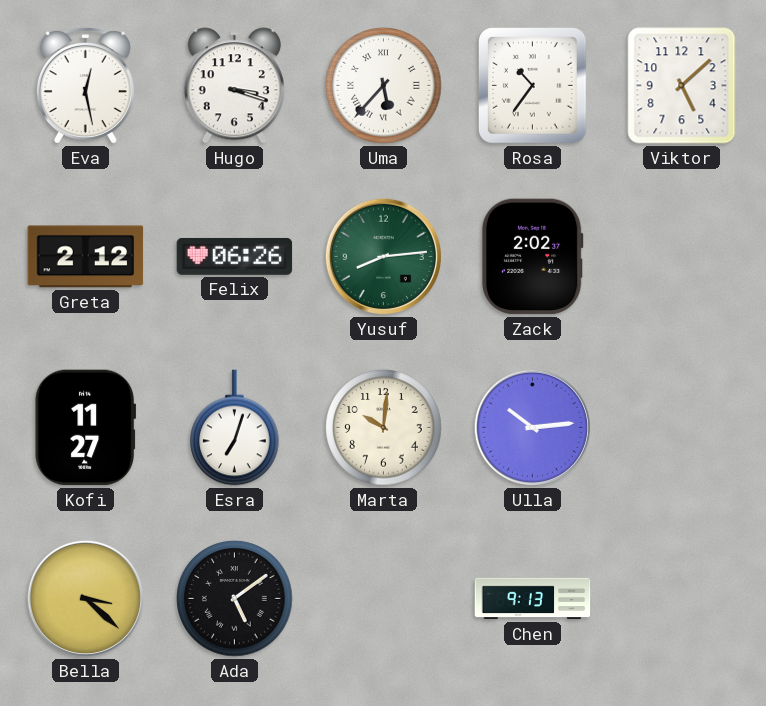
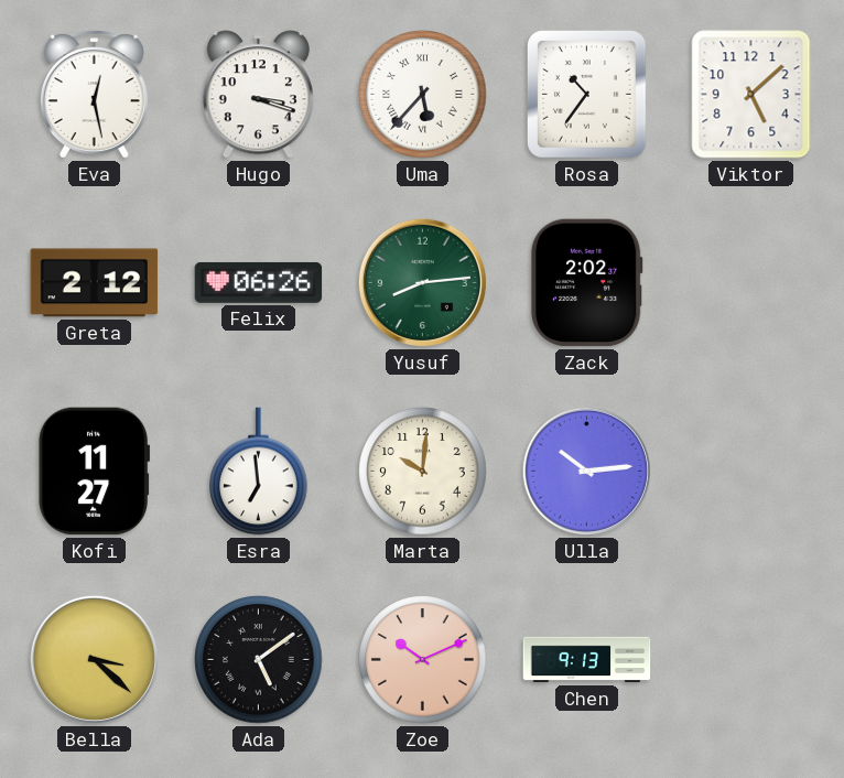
Esra: 7:03 -> 6:59 (259, 472)
Zoe: none -> 10:11 (423, 660)
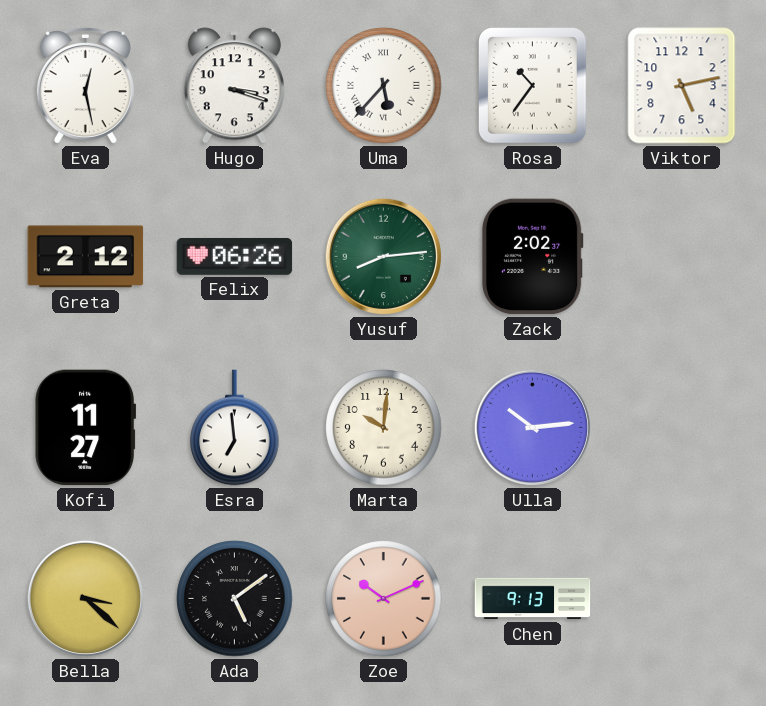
Viktor: 5:08 -> 5:13 (682, 86)
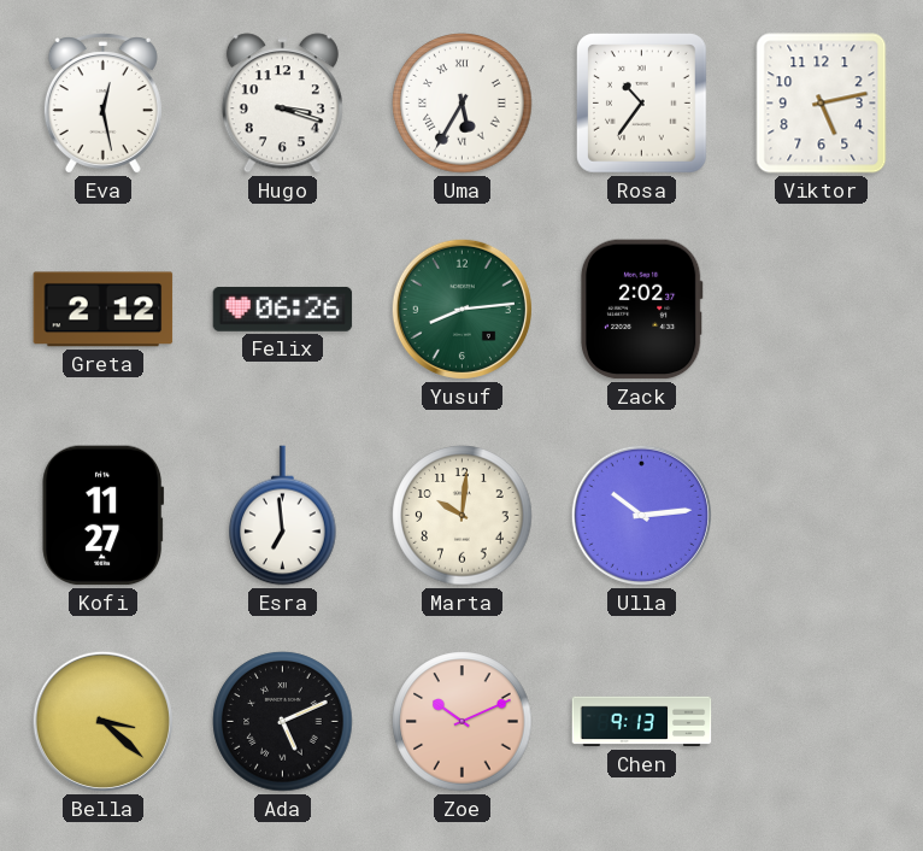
Uma: 5:37 -> 5:35 (463, 104)
Ada: 5:09 -> 5:11 (283, 722)
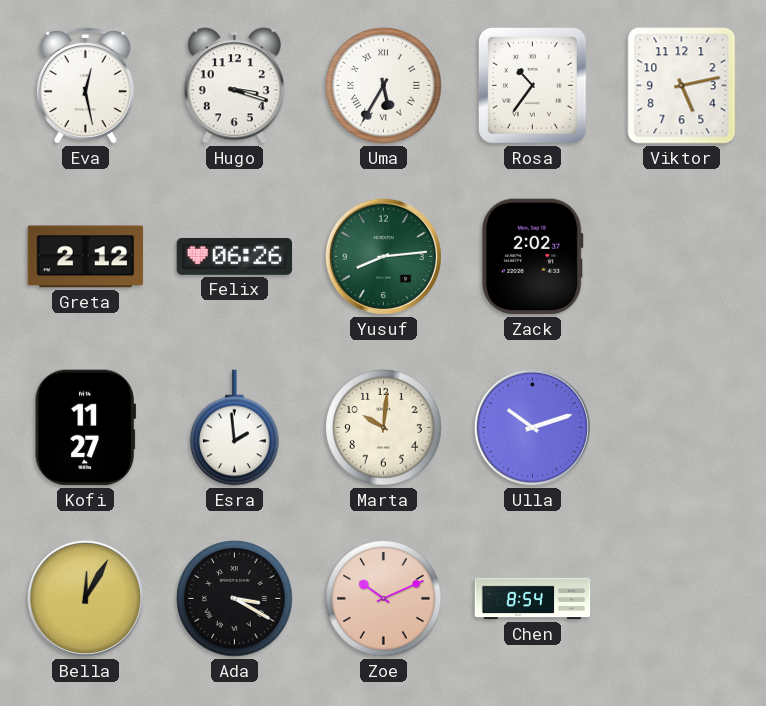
Esra: 6:59 -> 1:59 (235, 428)
Ulla: 10:14 -> 10:12 (532, 427)
Bella: 3:22 -> 12:05 (85, 598)
Ada: 5:11 -> 3:20 (235, 599)
Chen: 9:13 -> 8:54 (533, 599)
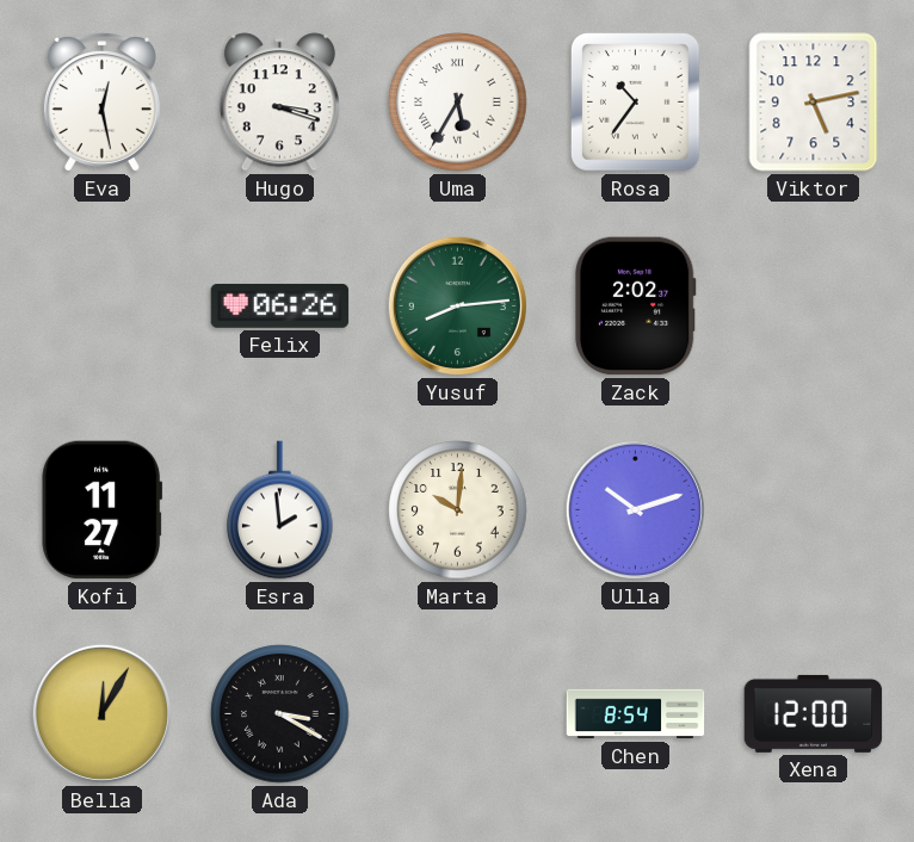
Greta: 2:12 -> none (86, 257)
Zoe: 10:11 -> none (384, 599)
Xena: none -> 12:00 (814, 713)
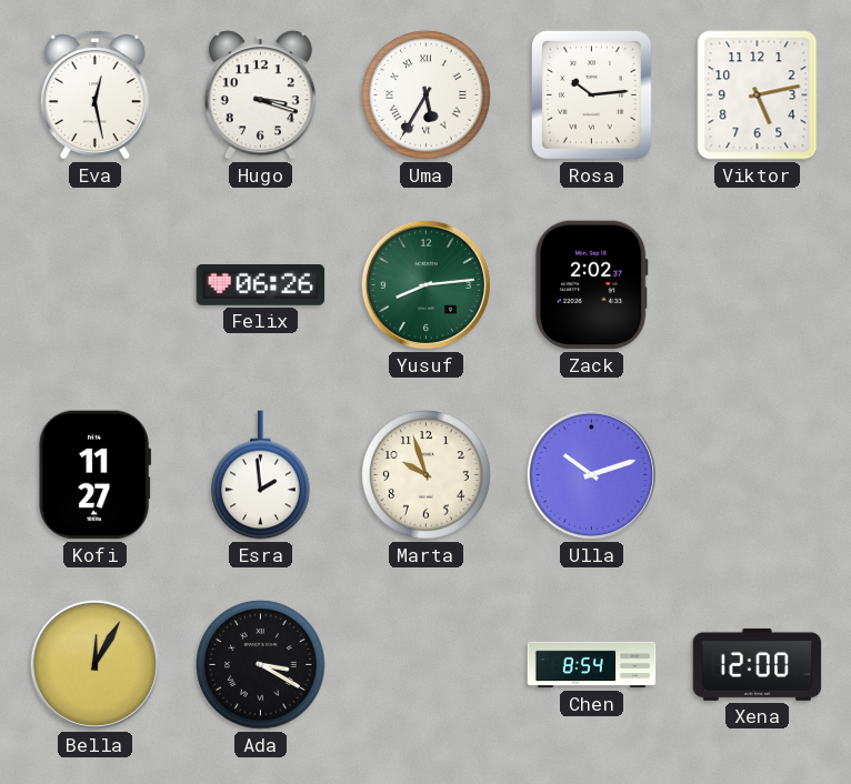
Rosa: 10:36 -> 10:14 (592, 96)
Marta: 10:01 -> 9:57 (427, 475)
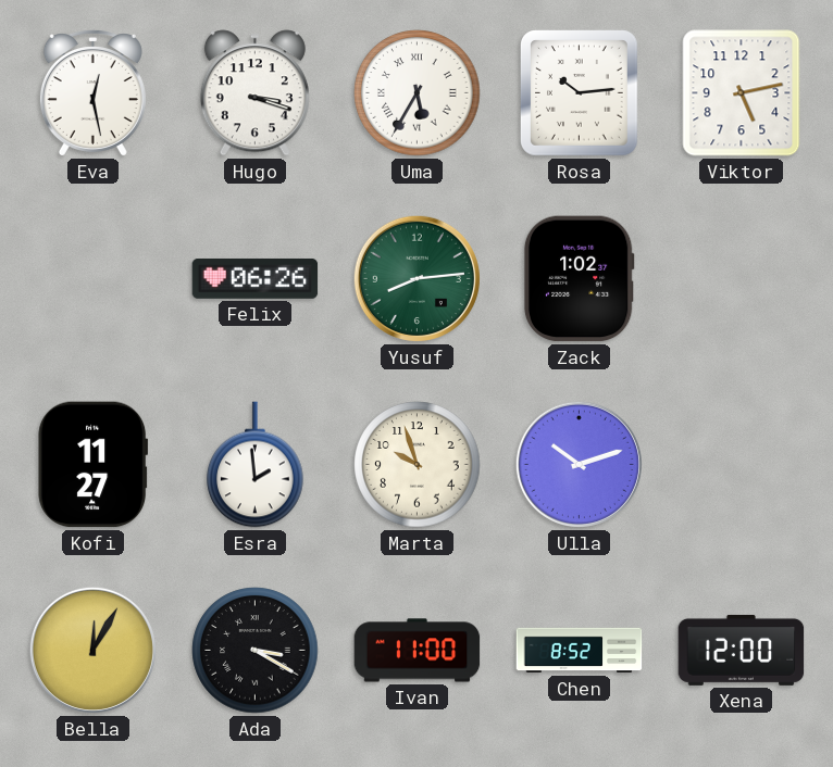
Zack: 2:02 -> 1:02 (579, 279)
Ivan: none -> 11:00 (418, 651)
Chen: 8:54 -> 8:52 (580, 651)
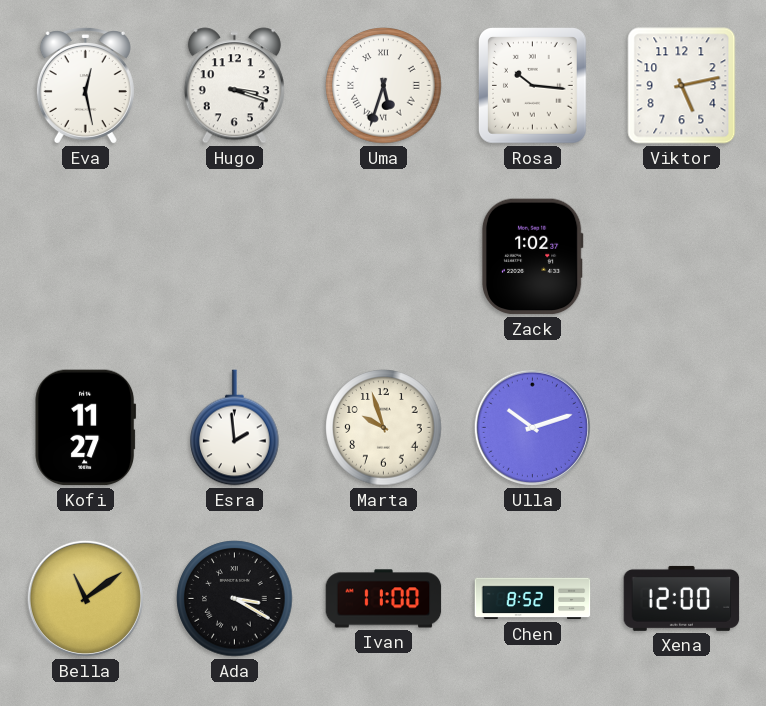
Uma: 5:35 -> 5:33 (384, 86)
Rosa: 10:14 -> 10:16 (533, 86)
Felix: 06:26 -> none (256, 278)
Yusuf: 8:14 -> none (416, 278)
Bella: 12:05 -> 11:09 (85, 598)
